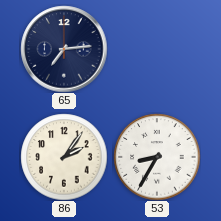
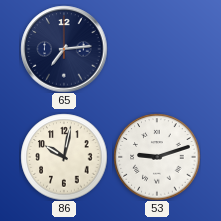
86: 2:06 -> 10:02 (64, 157)
53: 8:35 -> 9:12 (157, 157)
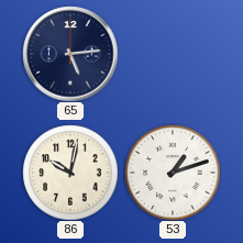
65: 7:14 -> 5:14 (70, 54)
53: 9:12 -> 1:12 (173, 173)
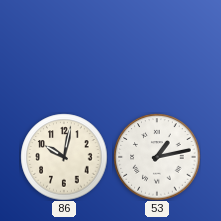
65: 5:14 -> none (70, 54)
53: 1:12 -> 1:13 (157, 157)
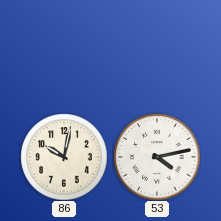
53: 1:13 -> 4:13 (157, 157)
